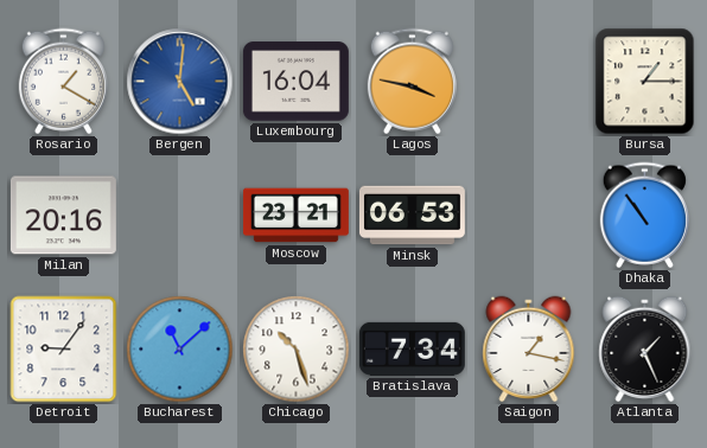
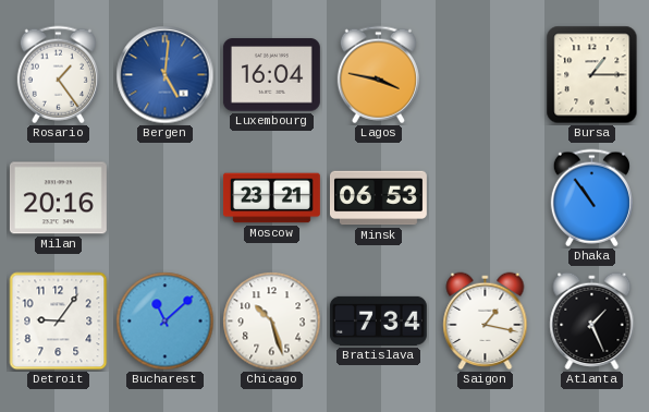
Rosario: 1:20 -> 1:24 (58, 75)
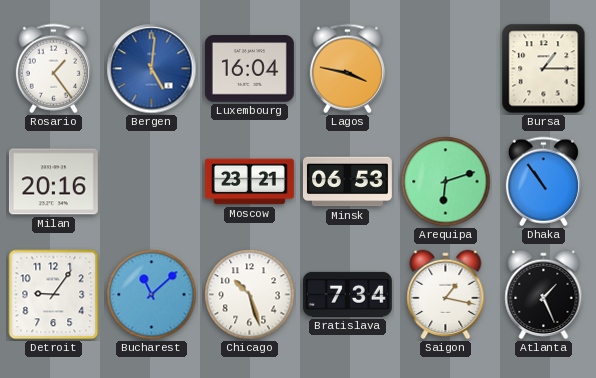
Arequipa: none -> 6:12 (446, 182)
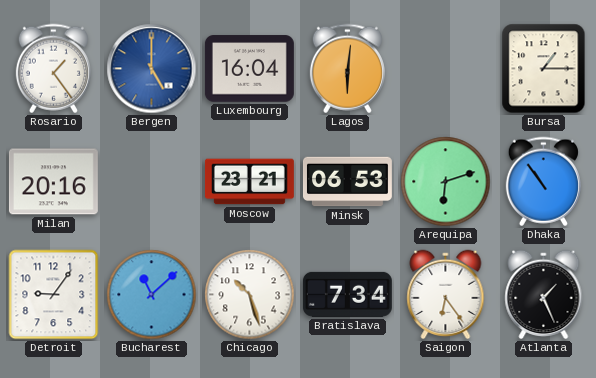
Bergen: 5:01 -> 5:00 (152, 69)
Lagos: 3:47 -> 6:01 (347, 69)
Saigon: 1:17 -> 6:24 (446, 295)
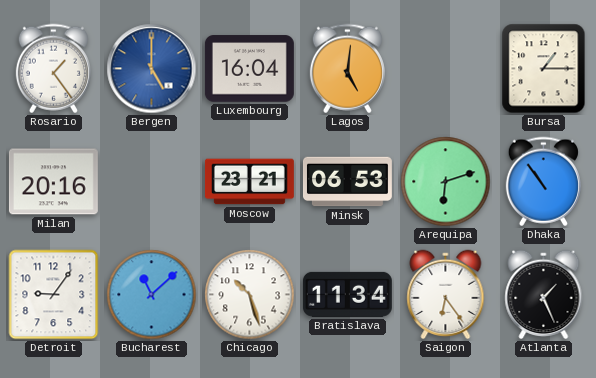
Lagos: 6:01 -> 5:01 (347, 69)
Bratislava: 7:34 -> 11:34 (347, 294)
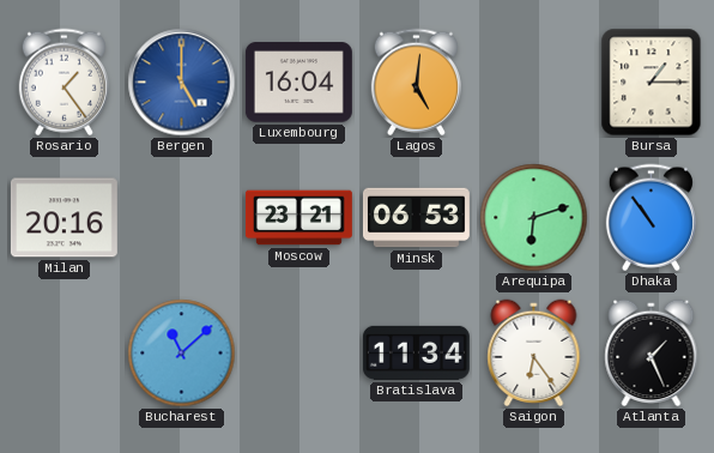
Detroit: 9:06 -> none (54, 295)
Chicago: 10:27 -> none (250, 295)
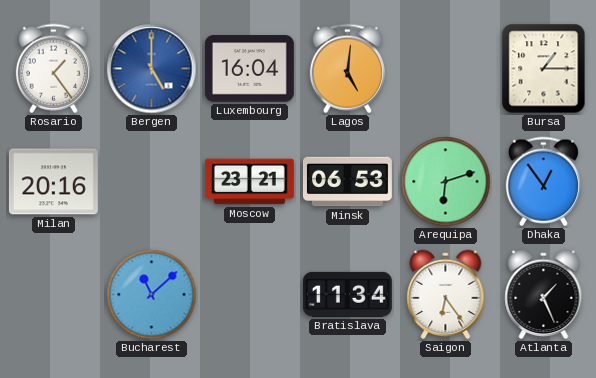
Dhaka: 10:54 -> 12:54 (543, 182)
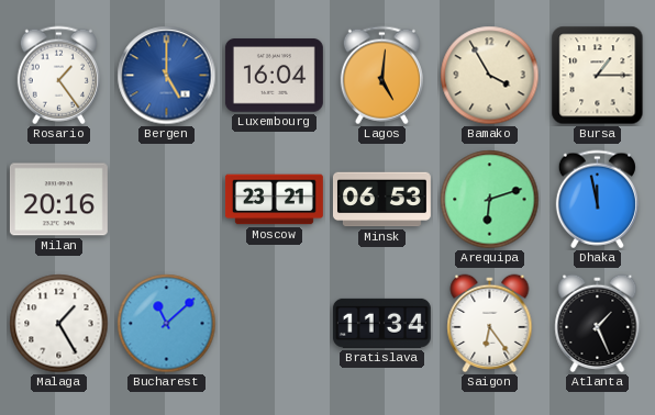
Bamako: none -> 3:55 (490, 76)
Dhaka: 12:54 -> 11:58 (597, 200)
Malaga: none -> 1:25 (59, 324)
